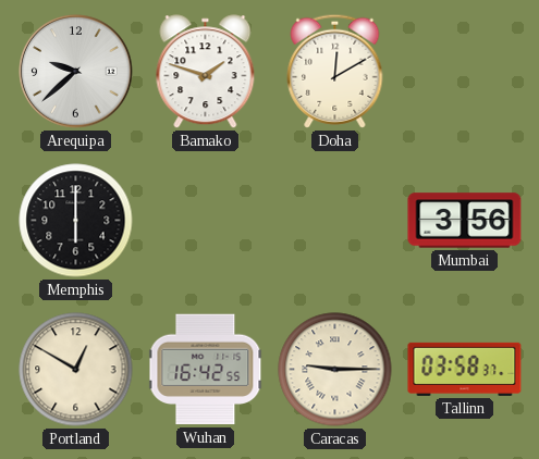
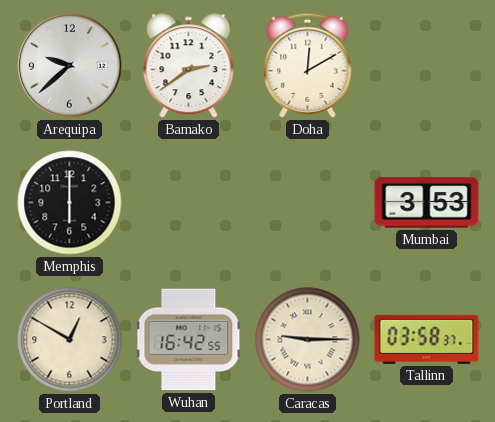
Bamako: 1:48 -> 2:39 (189, 66)
Mumbai: 3:56 -> 3:53 (427, 203)
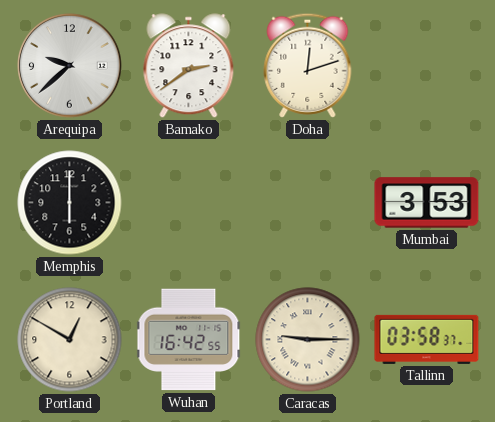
Doha: 12:10 -> 12:12 (308, 65)
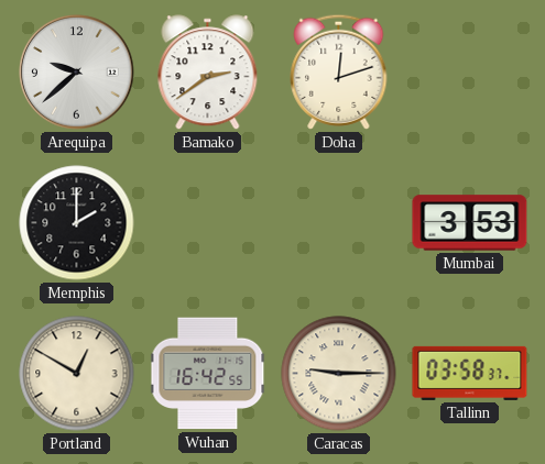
Memphis: 6:00 -> 2:00 (77, 223)
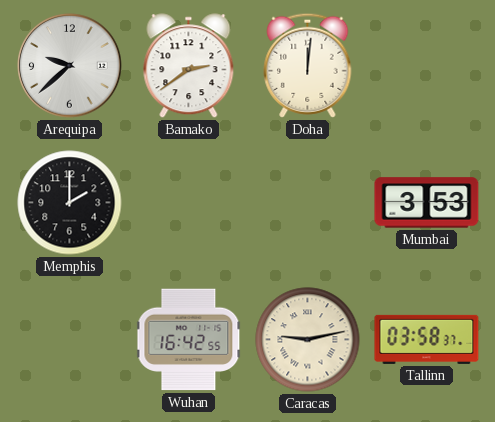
Doha: 12:12 -> 12:01 (308, 65)
Portland: 12:50 -> none (77, 374)
Caracas: 9:15 -> 9:13 (308, 340)
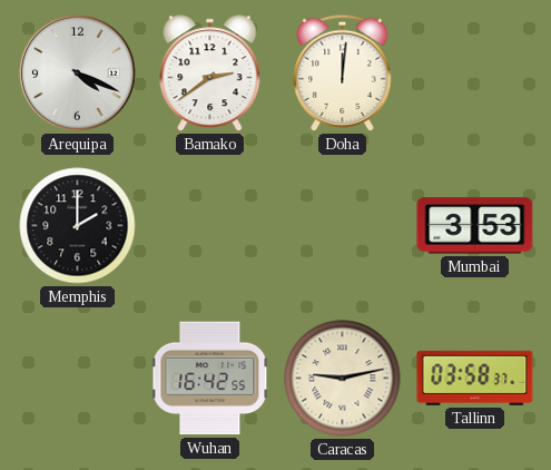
Arequipa: 9:38 -> 4:19 (78, 74)
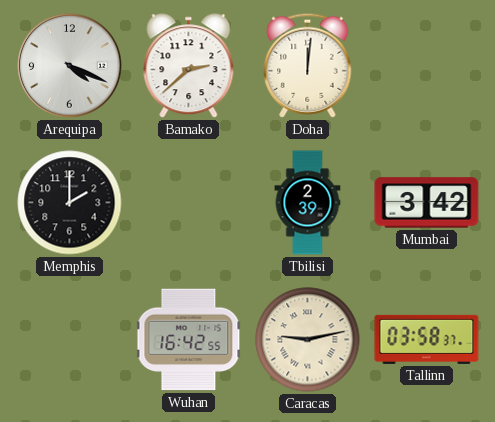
Bamako: 2:39 -> 2:38 (189, 66)
Tbilisi: none -> 2:39 (308, 203)
Mumbai: 3:53 -> 3:42 (427, 203)
